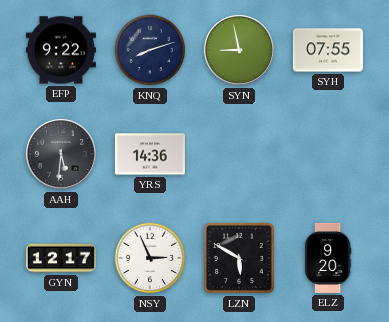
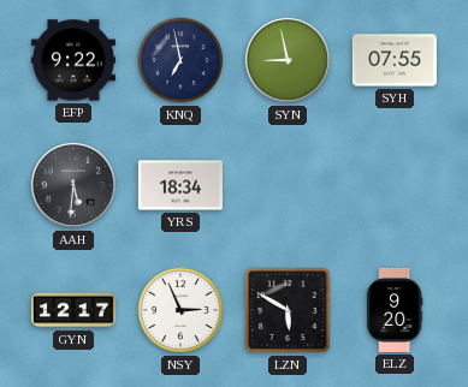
KNQ: 8:12 -> 6:58 (180, 60)
YRS: 14:36 -> 18:34 (180, 185)
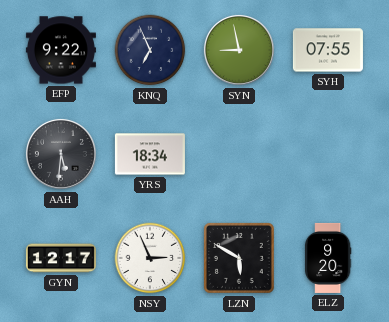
KNQ: 6:58 -> 6:56 (150, 50)
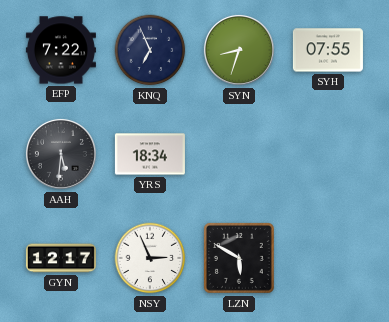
EFP: 9:22 -> 7:22 (61, 50)
SYN: 8:58 -> 8:33 (239, 50)
ELZ: 9:20 -> none (328, 258)
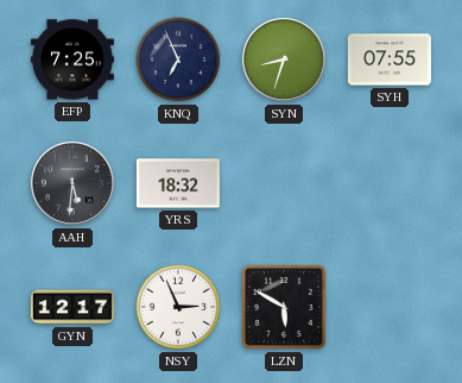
EFP: 7:22 -> 7:25 (72, 59)
YRS: 18:34 -> 18:32 (178, 183)
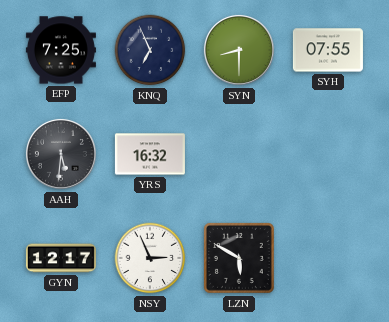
SYN: 8:33 -> 8:30 (239, 50)
YRS: 18:32 -> 16:32 (150, 154)
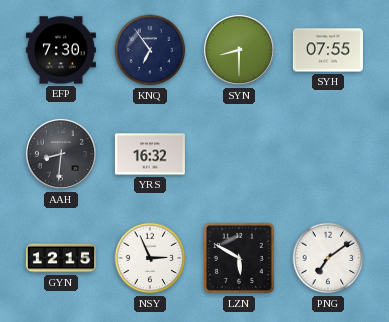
EFP: 7:25 -> 7:30 (61, 50)
KNQ: 6:56 -> 6:54 (150, 50)
AAH: 5:31 -> 8:31 (61, 154)
GYN: 12:17 -> 12:15 (61, 258)
PNG: none -> 7:09 (328, 258)
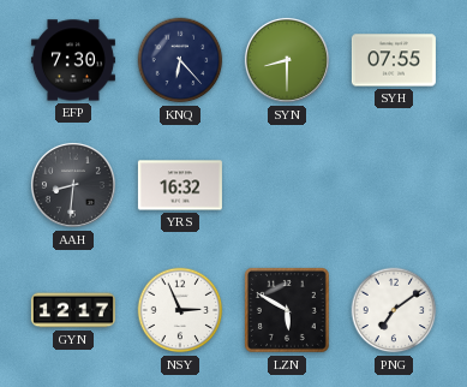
KNQ: 6:54 -> 6:23 (180, 60)
GYN: 12:15 -> 12:17 (73, 310)
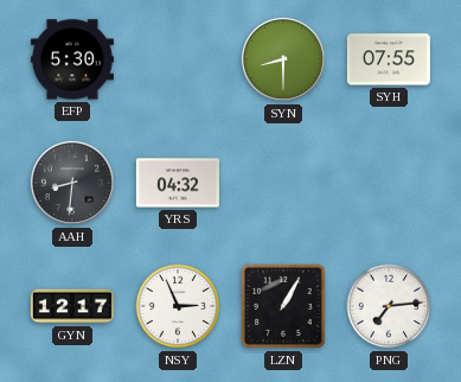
EFP: 7:30 -> 5:30 (72, 59)
KNQ: 6:23 -> none (180, 60)
YRS: 16:32 -> 04:32 (178, 183)
LZN: 5:50 -> 1:05 (283, 306)
PNG: 7:09 -> 7:14 (389, 306)
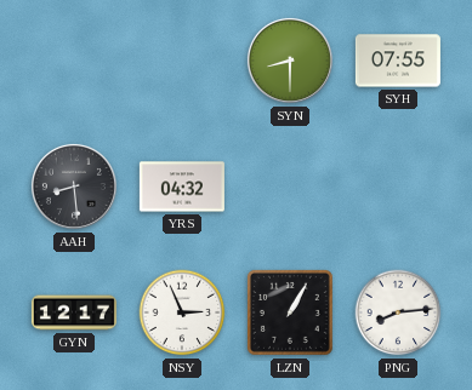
EFP: 5:30 -> none (72, 59)
AAH: 8:31 -> 8:29 (74, 187)
PNG: 7:14 -> 8:14 (398, 312)
